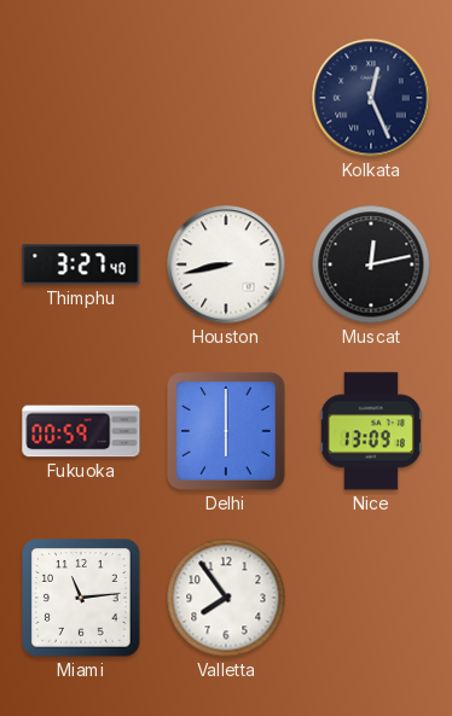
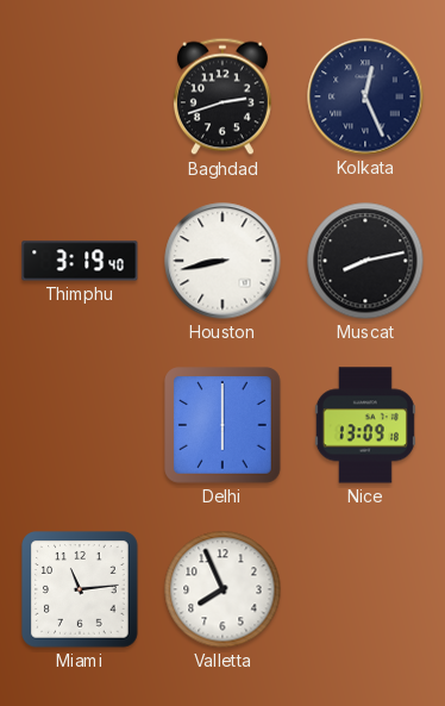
Baghdad: none -> 2:42 (223, 96)
Thimphu: 3:27 -> 3:19 (80, 261)
Muscat: 12:13 -> 8:13 (365, 261)
Fukuoka: 00:59 -> none (81, 431)
Valletta: 7:54 -> 7:56 (223, 589)
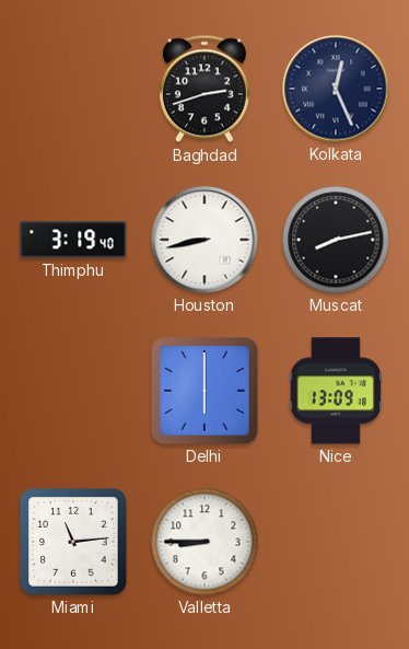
Valletta: 7:56 -> 8:45 (204, 542)
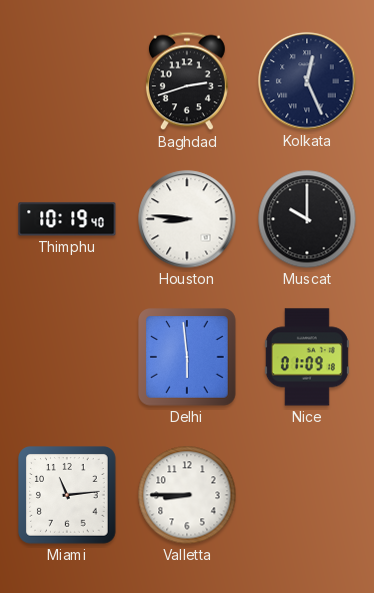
Thimphu: 3:19 -> 10:19 (67, 219)
Houston: 8:43 -> 8:46 (187, 219)
Muscat: 8:13 -> 10:00 (307, 219)
Delhi: 6:00 -> 5:59 (187, 357)
Nice: 13:09 -> 01:09 (307, 357)
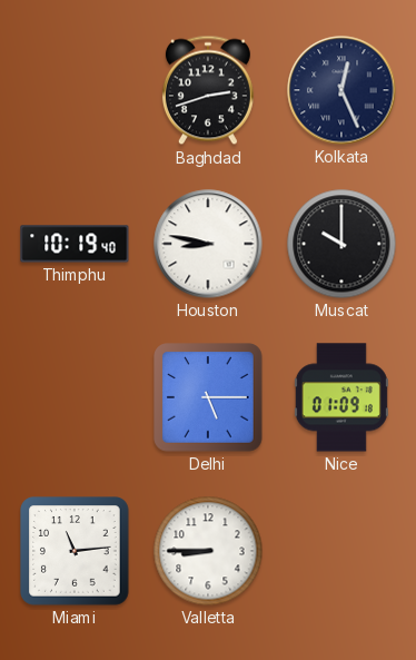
Houston: 8:46 -> 8:47 (208, 244)
Delhi: 5:59 -> 5:15 (208, 397)
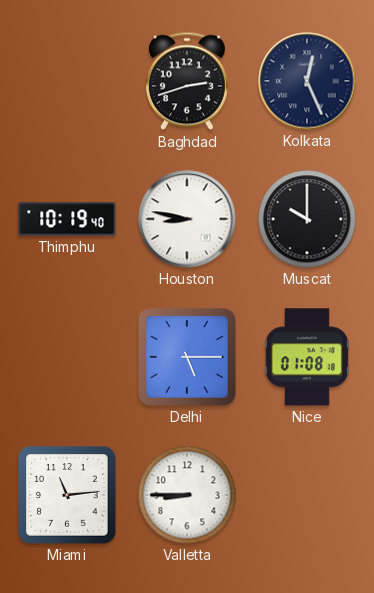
Nice: 01:09 -> 01:08 (307, 357)
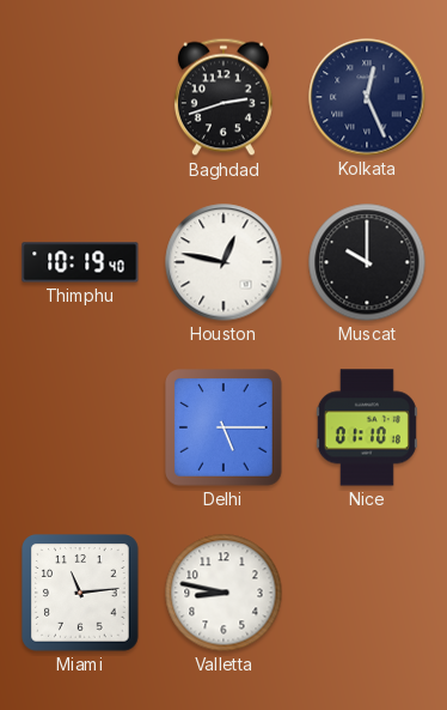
Houston: 8:47 -> 12:47 (223, 262)
Nice: 01:08 -> 01:10 (367, 427)
Valletta: 8:45 -> 8:47 (223, 593)
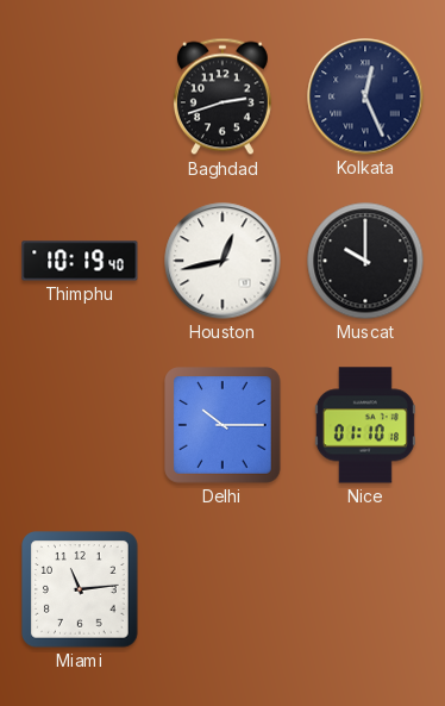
Houston: 12:47 -> 12:43 (223, 261)
Delhi: 5:15 -> 10:15 (223, 425)
Valletta: 8:47 -> none (223, 593)
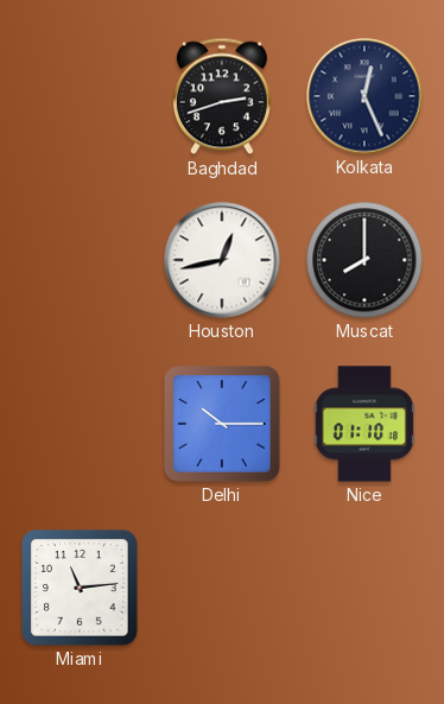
Thimphu: 10:19 -> none (80, 261)
Muscat: 10:00 -> 8:00 (364, 260)
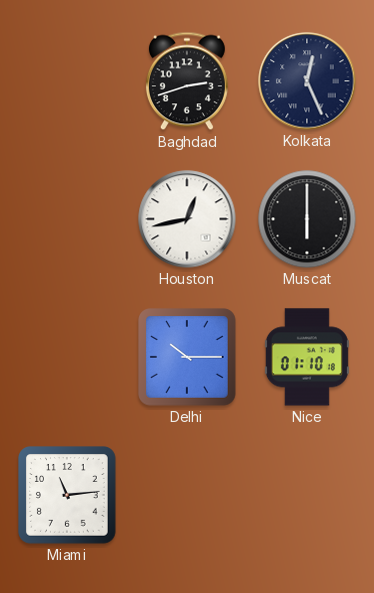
Muscat: 8:00 -> 6:00 (307, 219)
